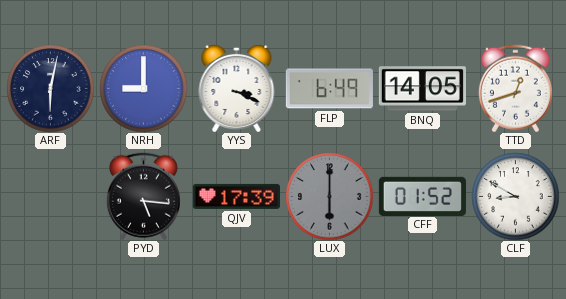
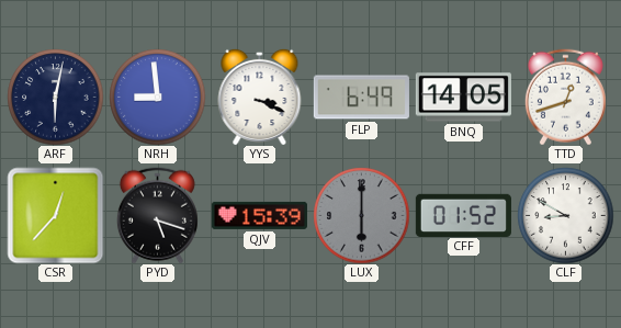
NRH: 9:00 -> 8:59 (157, 97)
CSR: none -> 12:37 (55, 215)
PYD: 5:16 -> 5:18 (157, 215)
QJV: 17:39 -> 15:39 (259, 215)
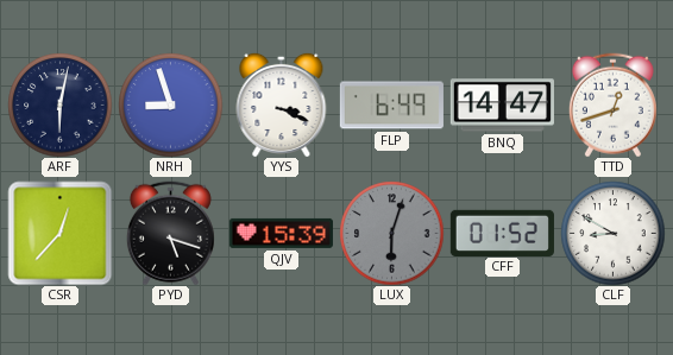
NRH: 8:59 -> 8:57 (170, 104)
BNQ: 14:05 -> 14:47 (502, 106)
LUX: 6:00 -> 6:03 (391, 233)
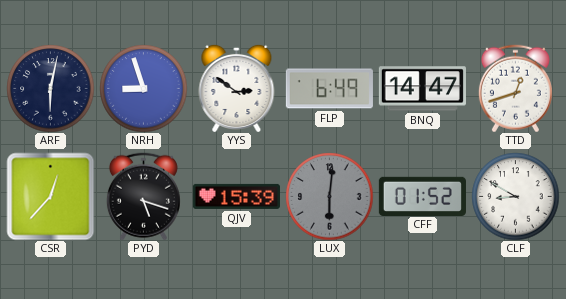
YYS: 3:19 -> 2:51 (237, 88)
LUX: 6:03 -> 6:01 (329, 196)
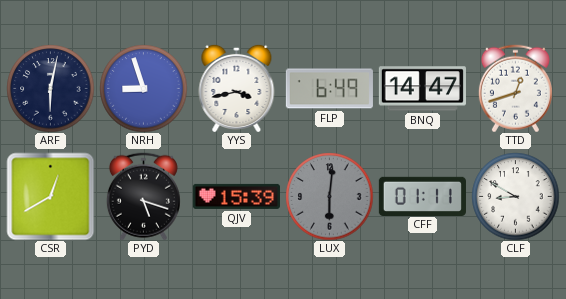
YYS: 2:51 -> 3:43 (237, 88)
CSR: 12:37 -> 12:40 (50, 196)
CFF: 01:52 -> 01:11 (422, 196)
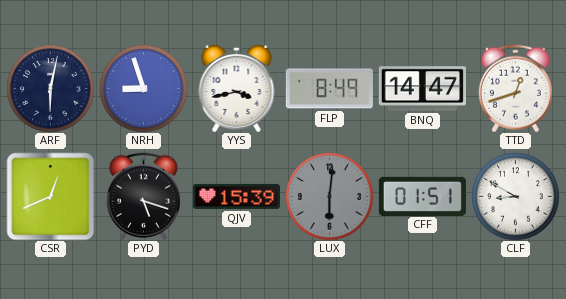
FLP: 6:49 -> 8:49 (329, 89)
CSR: 12:40 -> 12:41 (50, 196)
CFF: 01:11 -> 01:51 (422, 196)
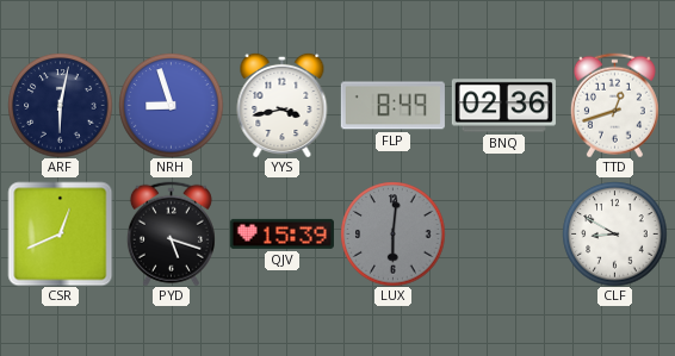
BNQ: 14:47 -> 02:36 (503, 106)
CFF: 01:51 -> none (422, 196)
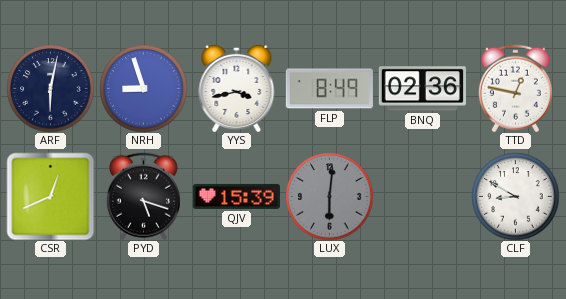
TTD: 12:42 -> 12:47 (515, 88)
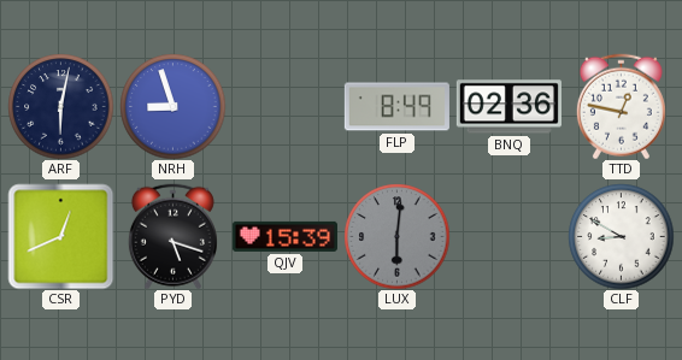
YYS: 3:43 -> none (237, 88)
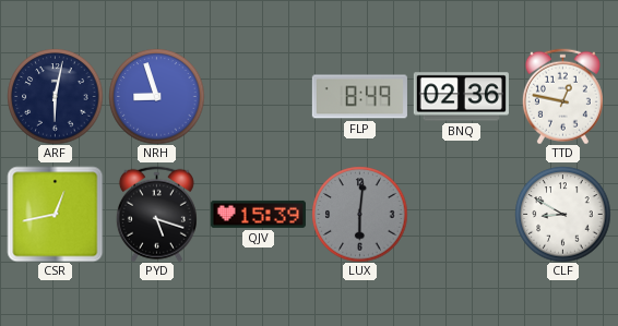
CSR: 12:41 -> 12:43 (55, 214)
